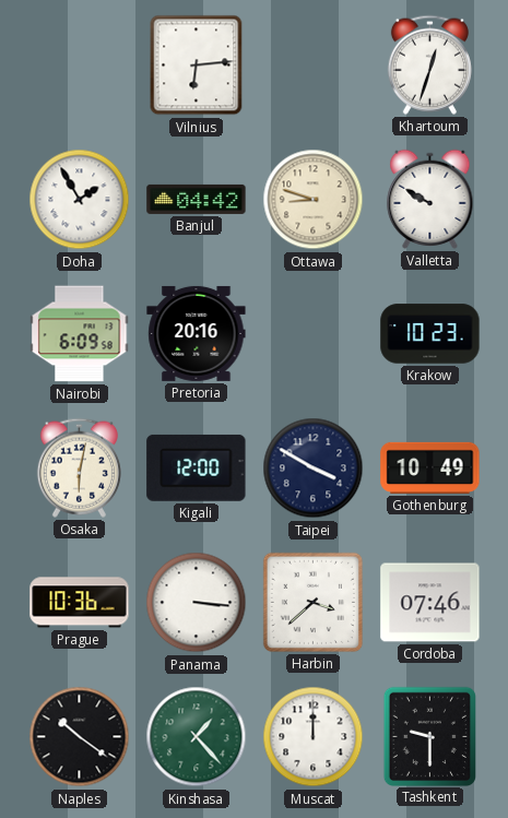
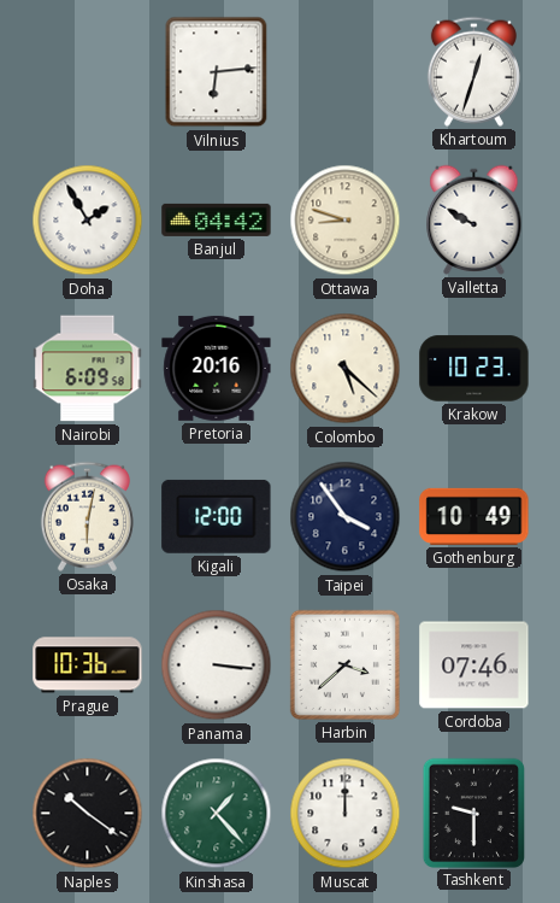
Colombo: none -> 5:22 (346, 369)
Taipei: 3:50 -> 3:54 (346, 517)
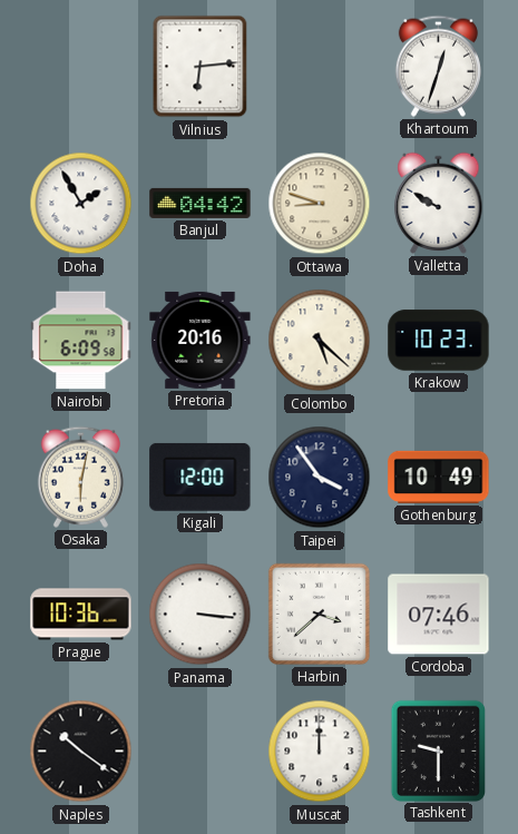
Kinshasa: 1:23 -> none (217, 814)
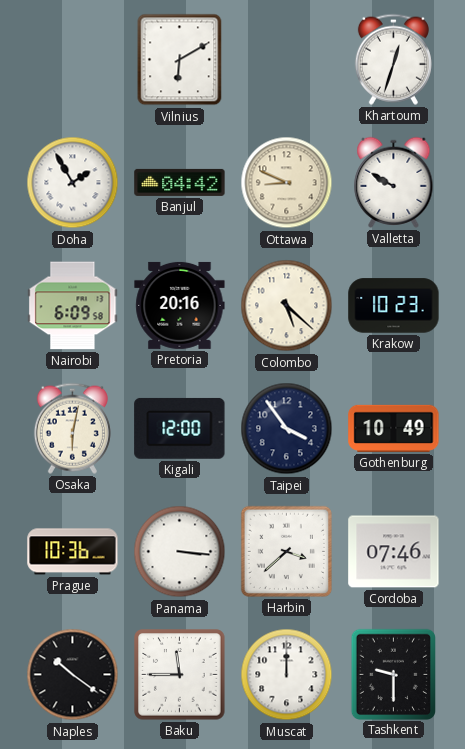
Vilnius: 6:14 -> 6:10 (180, 60)
Ottawa: 8:48 -> 8:49 (287, 183)
Baku: none -> 11:45 (180, 675)
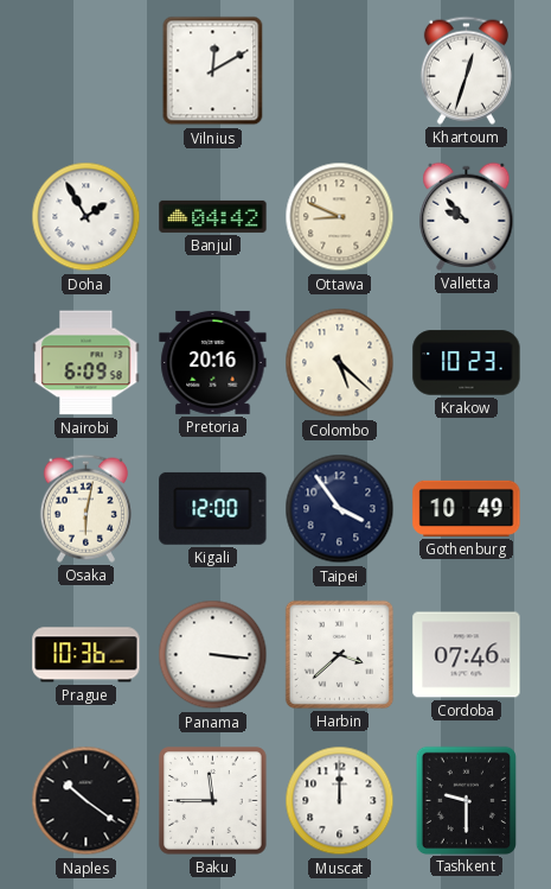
Vilnius: 6:10 -> 12:10 (213, 71)
Valletta: 9:50 -> 9:53 (467, 216)
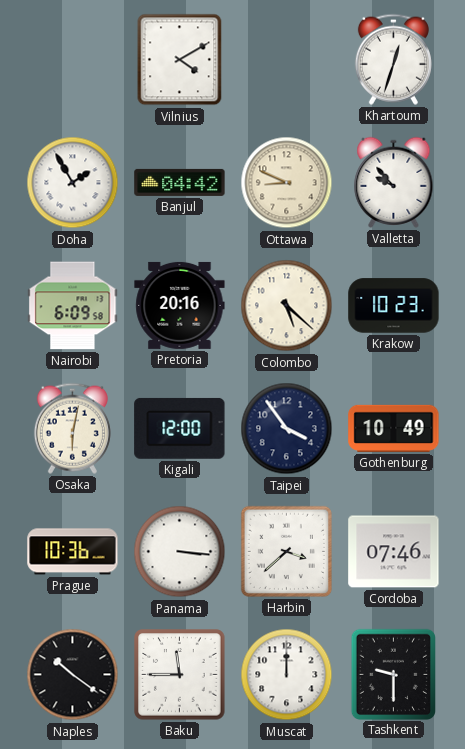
Vilnius: 12:10 -> 4:10 (180, 60)
